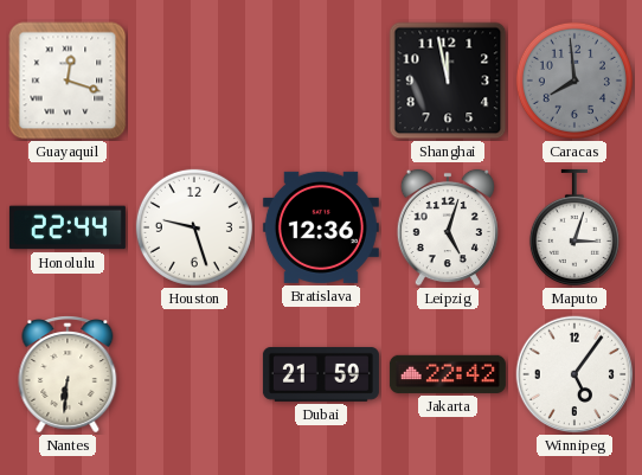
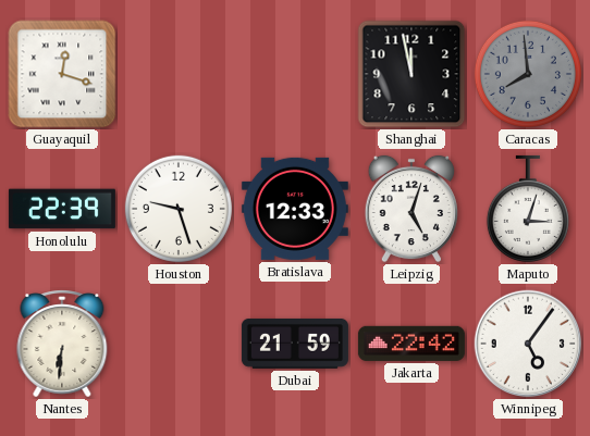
Honolulu: 22:44 -> 22:39 (62, 209)
Bratislava: 12:36 -> 12:33 (295, 209)
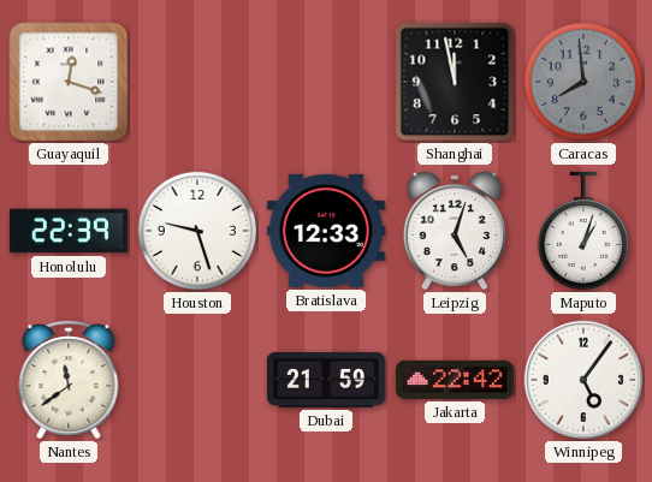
Maputo: 3:03 -> 1:03 (583, 231)
Nantes: 6:31 -> 11:39 (69, 380)
